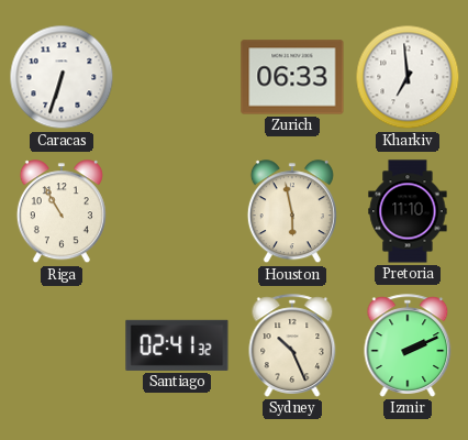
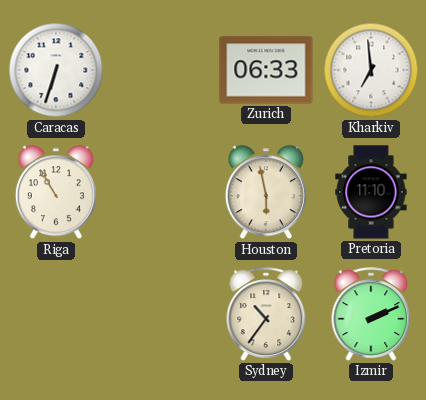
Santiago: 02:41 -> none (177, 345)
Sydney: 10:26 -> 10:36 (266, 314)
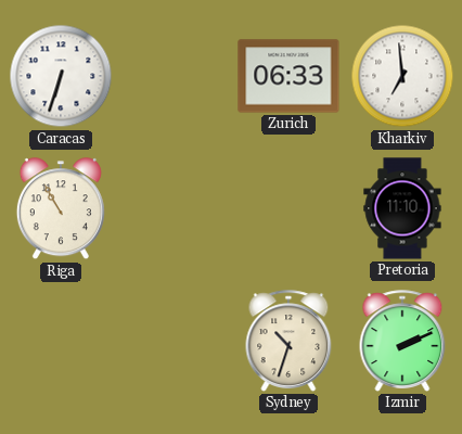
Houston: 5:58 -> none (266, 193)
Sydney: 10:36 -> 10:33 (288, 341)
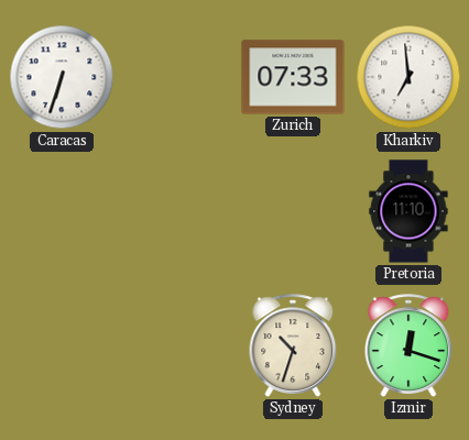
Zurich: 06:33 -> 07:33 (293, 77)
Riga: 10:55 -> none (61, 209)
Izmir: 2:11 -> 12:18 (408, 345)
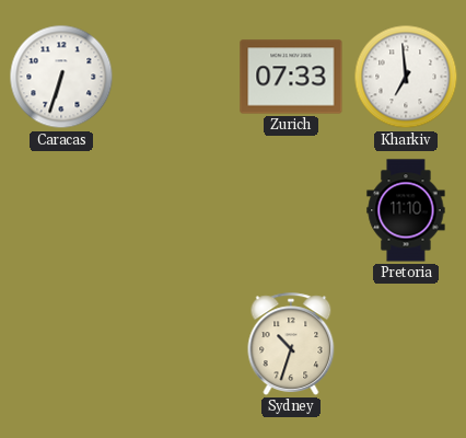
Izmir: 12:18 -> none (408, 345)
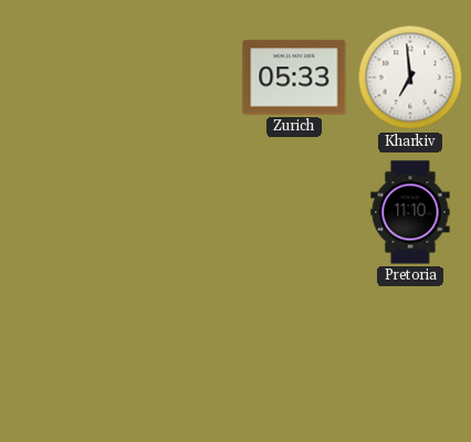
Caracas: 6:33 -> none (61, 77)
Zurich: 07:33 -> 05:33 (294, 77)
Sydney: 10:33 -> none (291, 344)
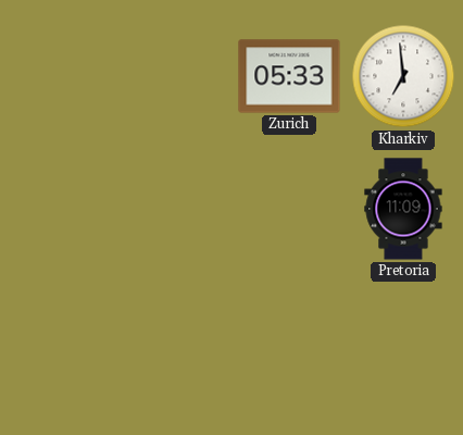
Pretoria: 11:10 -> 11:09 (403, 209)
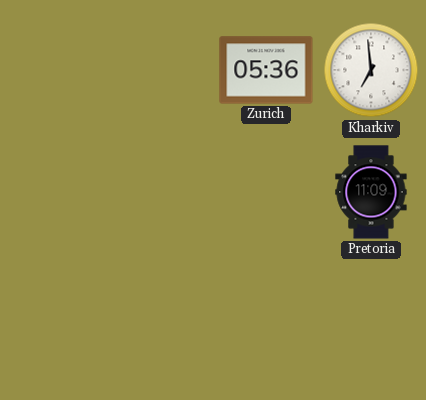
Zurich: 05:33 -> 05:36 (266, 70)
